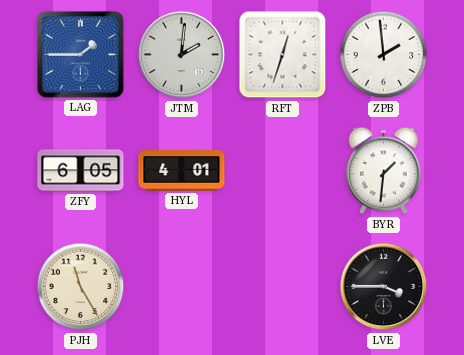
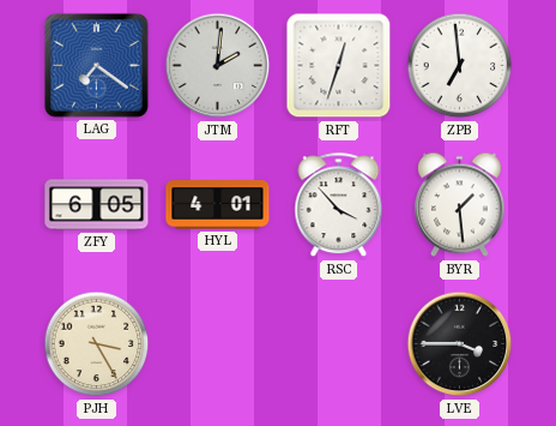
LAG: 1:45 -> 7:21 (97, 66)
ZPB: 1:59 -> 6:59 (460, 66)
RSC: none -> 3:53 (339, 205)
BYR: 1:31 -> 1:29 (459, 205)
PJH: 11:25 -> 3:25 (97, 344)
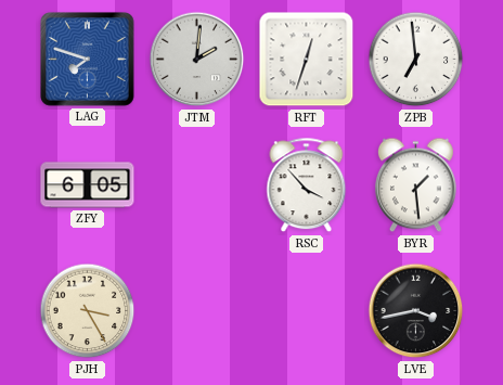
LAG: 7:21 -> 7:48 (88, 60)
HYL: 4:01 -> none (218, 205)
LVE: 3:45 -> 3:43 (416, 311)
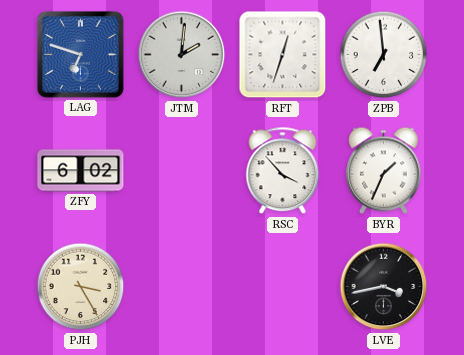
LAG: 7:48 -> 6:48 (81, 55)
ZFY: 6:05 -> 6:02 (81, 171)
BYR: 1:29 -> 1:34 (383, 171)
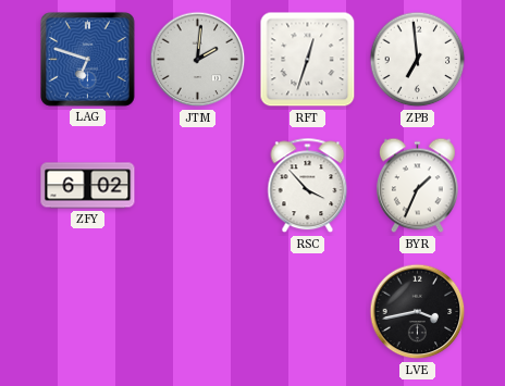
PJH: 3:25 -> none (81, 287)
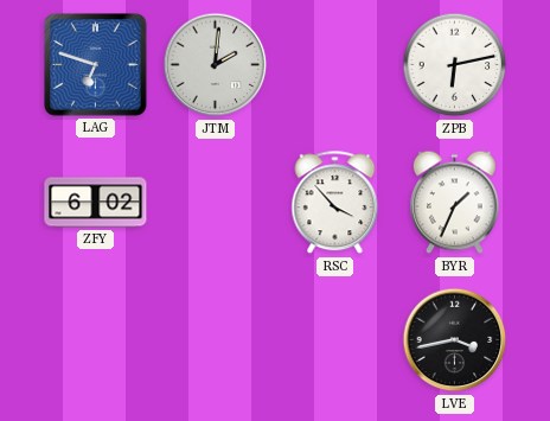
RFT: 12:33 -> none (308, 60)
ZPB: 6:59 -> 6:13 (455, 65)
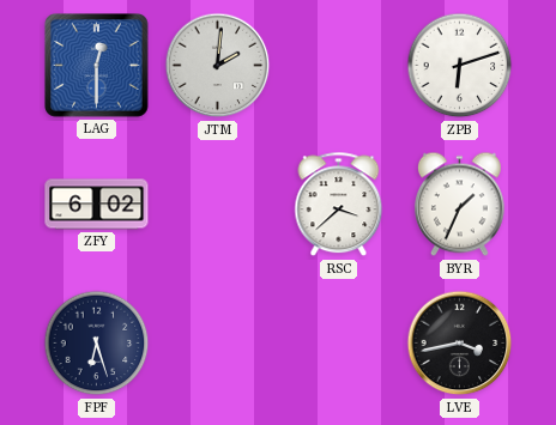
LAG: 6:48 -> 12:30 (97, 66)
ZPB: 6:13 -> 6:12 (460, 66)
RSC: 3:53 -> 3:38 (339, 205)
FPF: none -> 6:27 (97, 344)
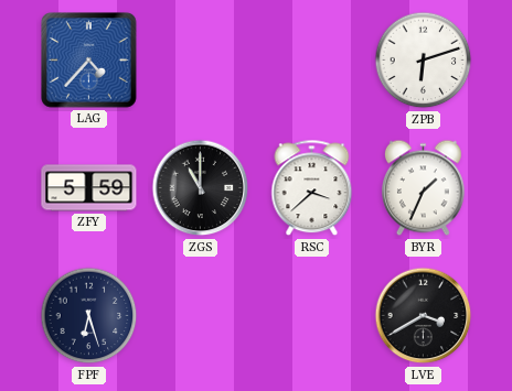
LAG: 12:30 -> 4:37 (89, 61)
JTM: 2:01 -> none (218, 66)
ZFY: 6:02 -> 5:59 (89, 188)
ZGS: none -> 11:00 (201, 188)
LVE: 3:43 -> 3:40 (424, 316)
